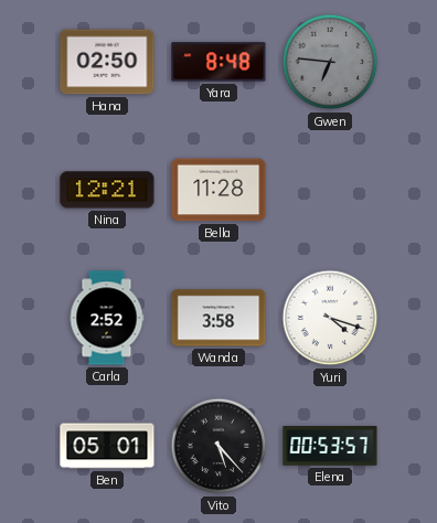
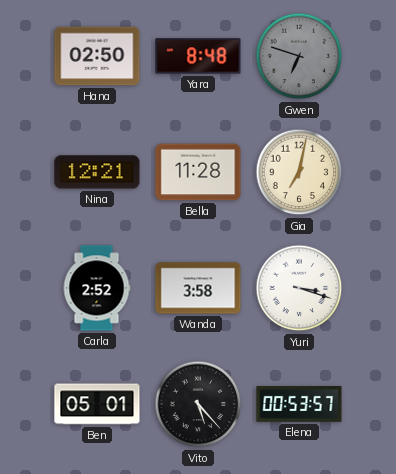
Gwen: 6:46 -> 6:48 (299, 56)
Gia: none -> 7:02 (299, 172)
Yuri: 4:18 -> 3:18 (299, 288)
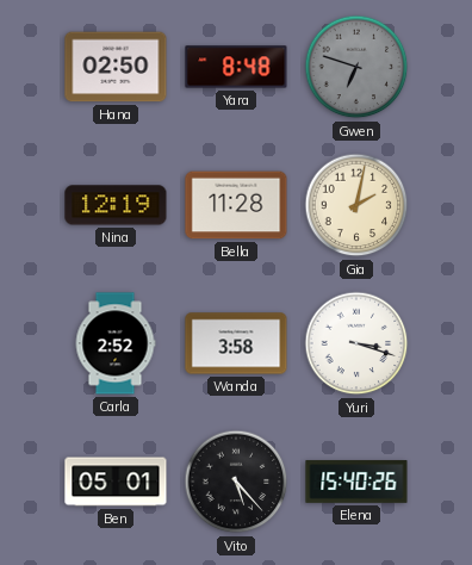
Nina: 12:21 -> 12:19 (116, 205)
Gia: 7:02 -> 2:02 (356, 205)
Elena: 00:53 -> 15:40 (356, 482)
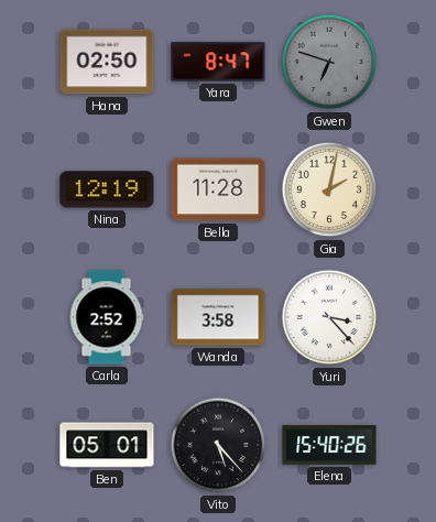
Yara: 8:48 -> 8:47 (218, 62)
Yuri: 3:18 -> 3:23 (329, 317)
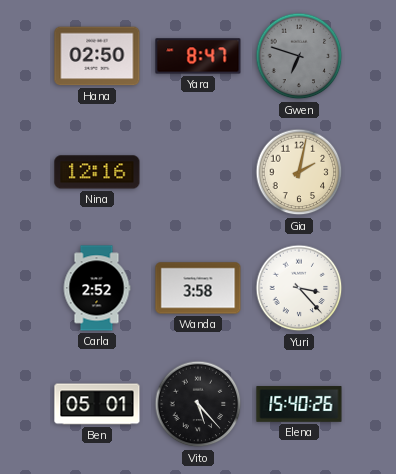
Nina: 12:19 -> 12:16 (97, 172)
Bella: 11:28 -> none (218, 189)
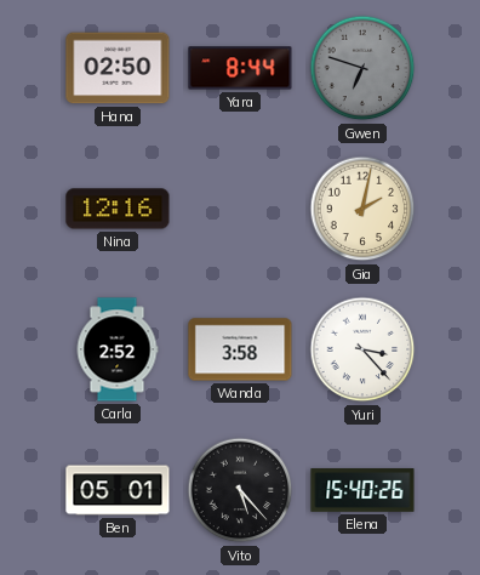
Yara: 8:47 -> 8:44 (240, 68)
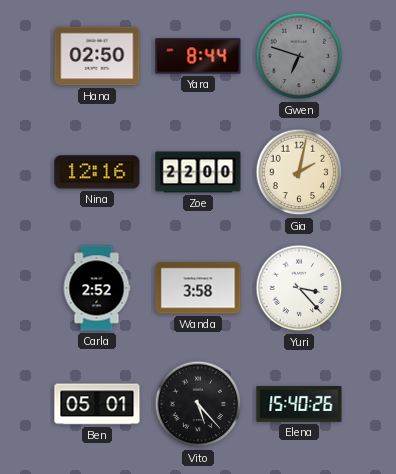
Zoe: none -> 22:00 (198, 172)
